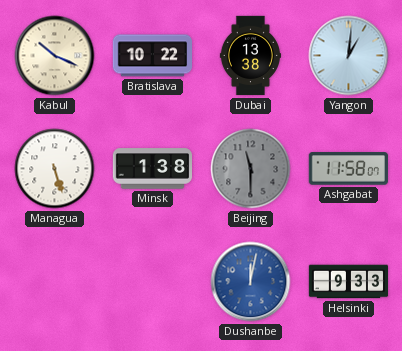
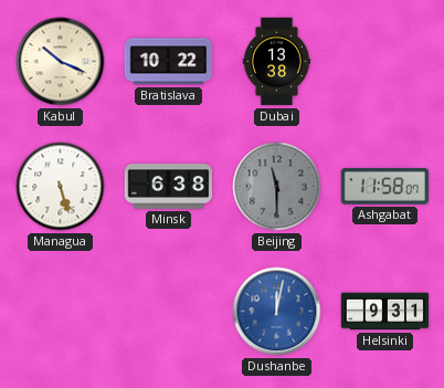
Yangon: 1:01 -> none (349, 56)
Minsk: 1:38 -> 6:38 (168, 187)
Helsinki: 9:33 -> 9:31 (385, 312)
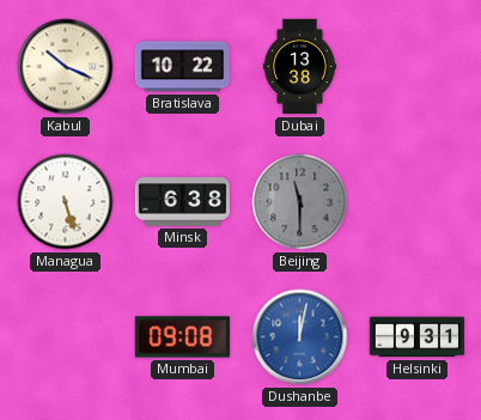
Ashgabat: 11:58 -> none (384, 187)
Mumbai: none -> 09:08 (182, 337)
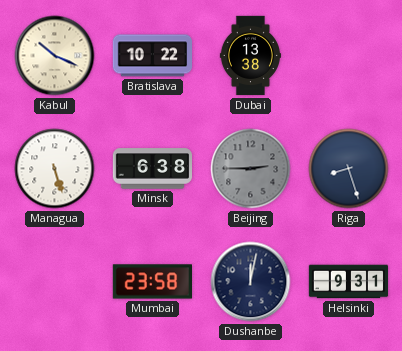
Beijing: 11:30 -> 2:45 (251, 169)
Riga: none -> 8:27 (349, 169)
Mumbai: 09:08 -> 23:58 (152, 282)
Dushanbe dial: blue -> navy (251, 282)
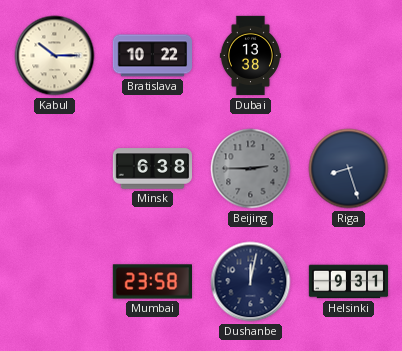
Kabul: 10:19 -> 10:15 (55, 56)
Managua: 5:27 -> none (55, 169)
